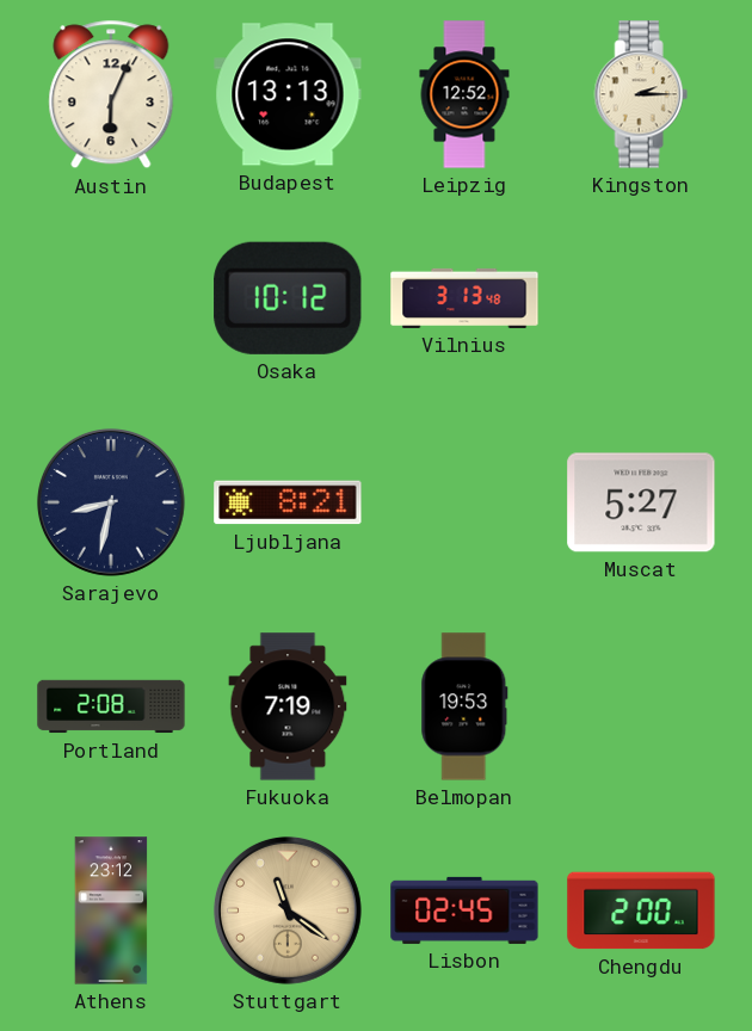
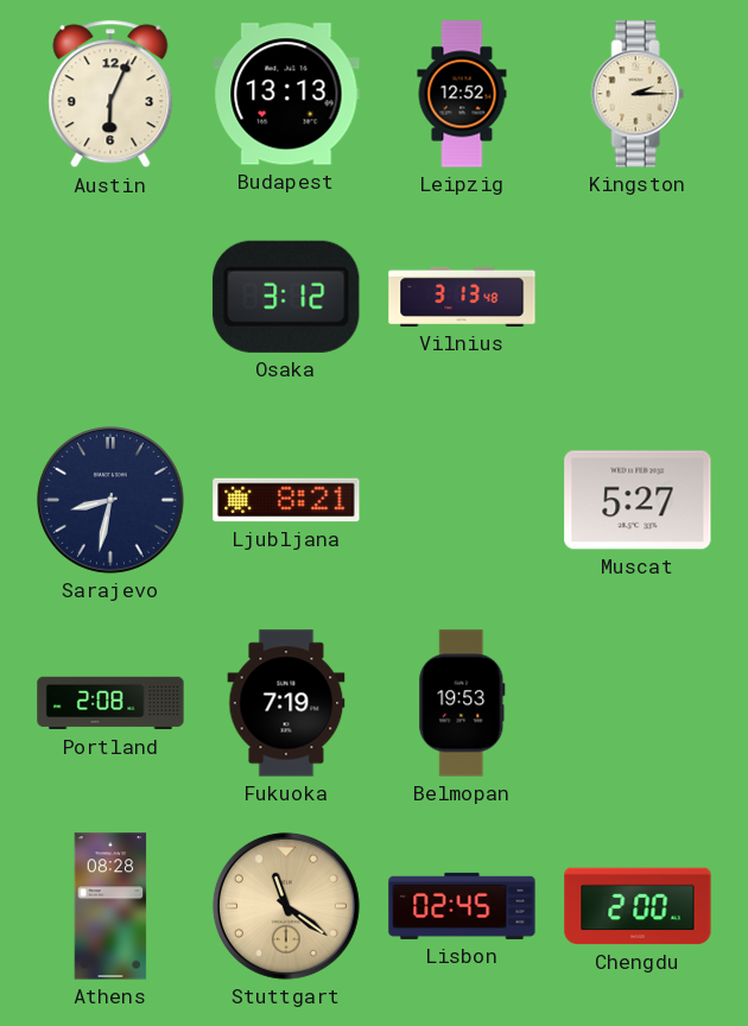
Osaka: 10:12 -> 3:12 (286, 297)
Athens: 23:12 -> 08:28 (110, 906)
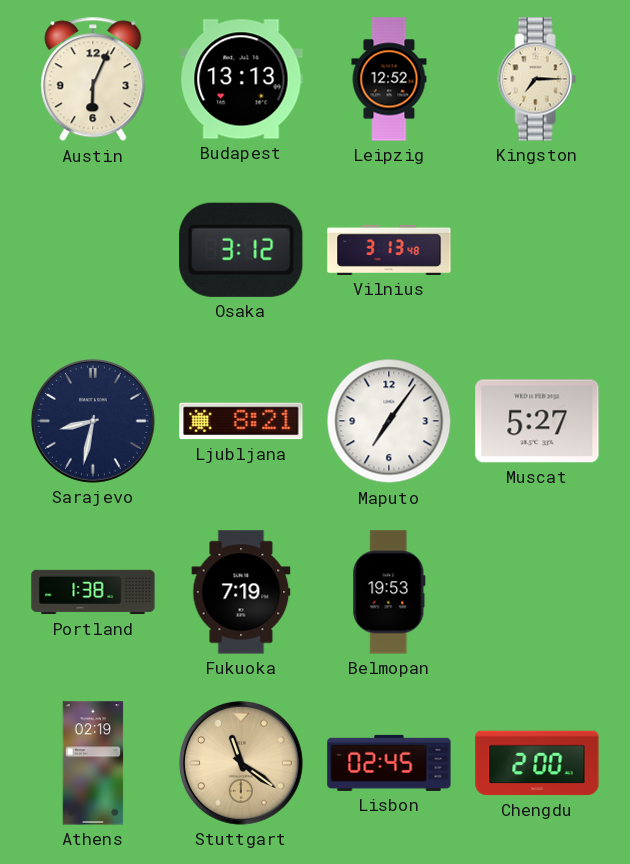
Kingston: 2:15 -> 7:15 (537, 79)
Maputo: none -> 7:06 (389, 421)
Portland: 2:08 -> 1:38 (93, 592)
Athens: 08:28 -> 02:19 (93, 763)
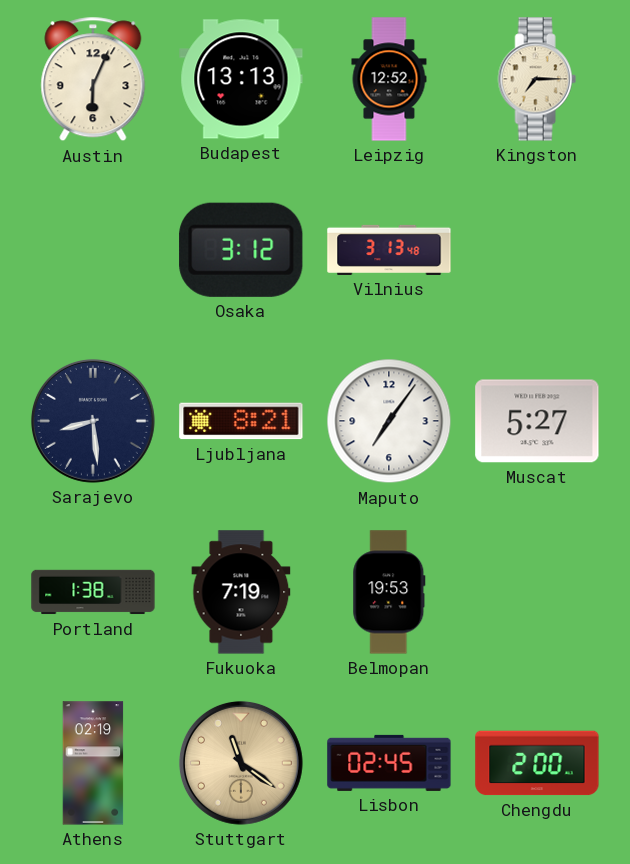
Sarajevo: 8:32 -> 8:29 (93, 421)
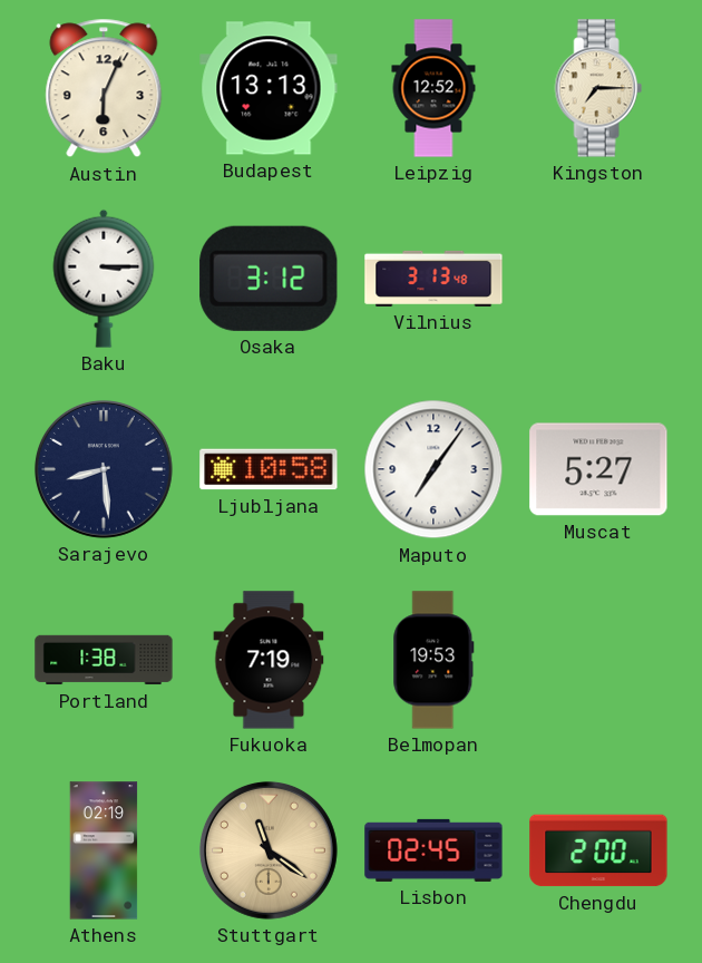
Baku: none -> 3:15 (104, 279)
Ljubljana: 8:21 -> 10:58 (269, 469)
